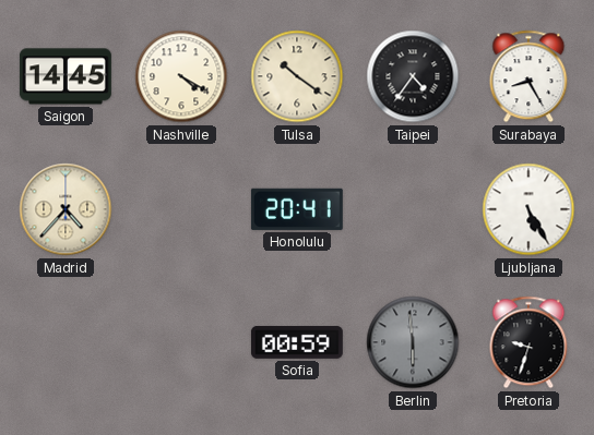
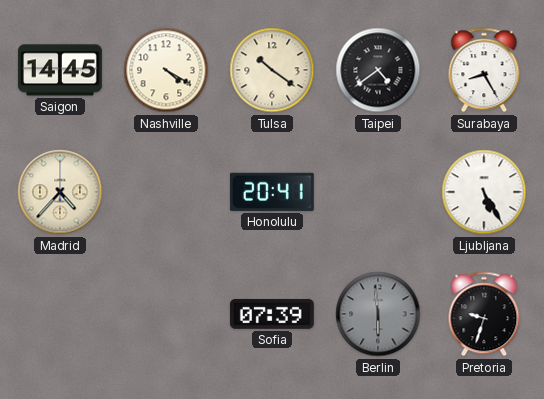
Taipei: 4:36 -> 4:39 (378, 70)
Sofia: 00:59 -> 07:39 (272, 314)
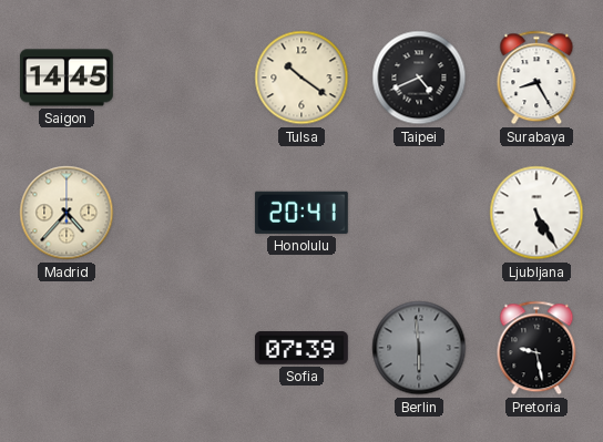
Nashville: 4:20 -> none (166, 70)
Taipei: 4:39 -> 4:41 (419, 78)
Pretoria: 9:33 -> 9:28 (536, 348)
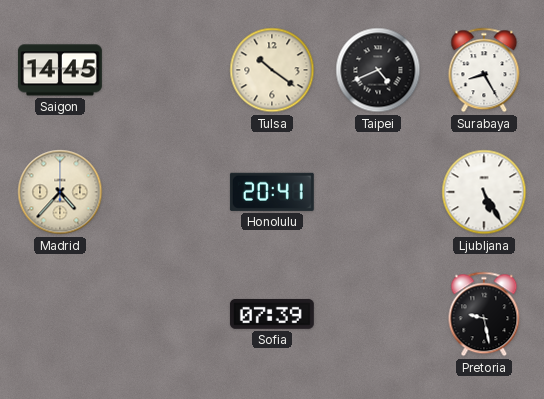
Berlin: 5:59 -> none (419, 348)
